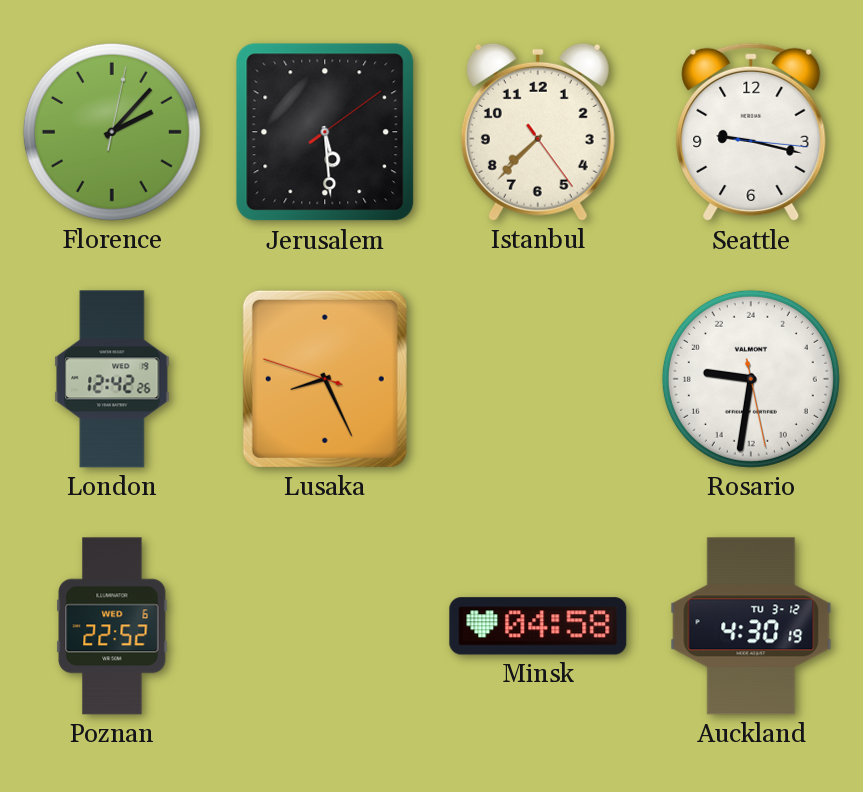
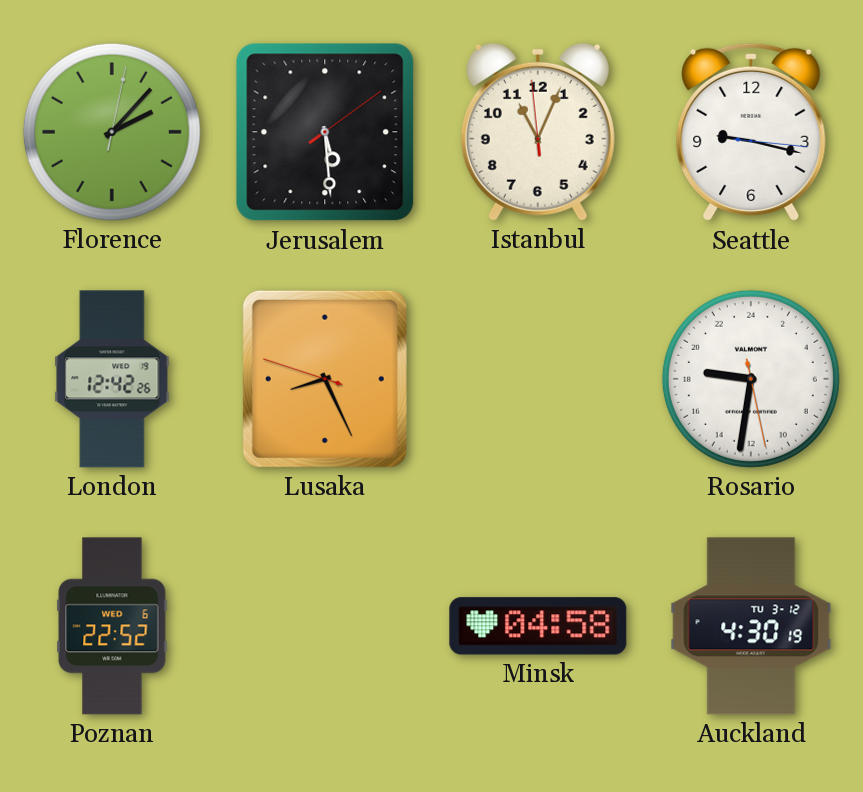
Istanbul: 7:37 -> 11:03 (538, 132)
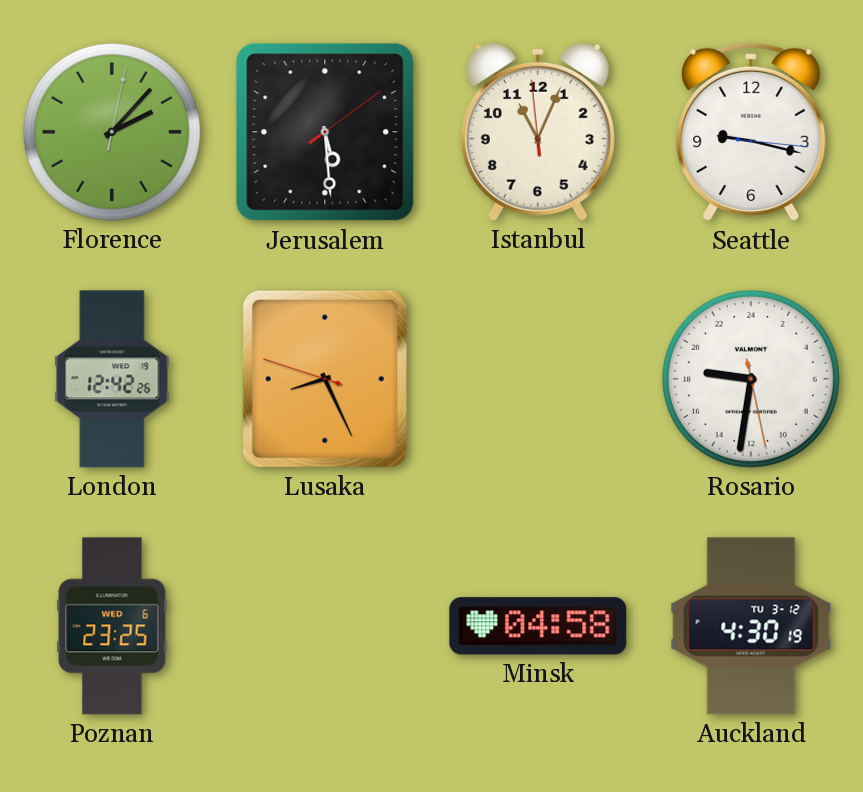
Poznan: 22:52 -> 23:25 (112, 626)
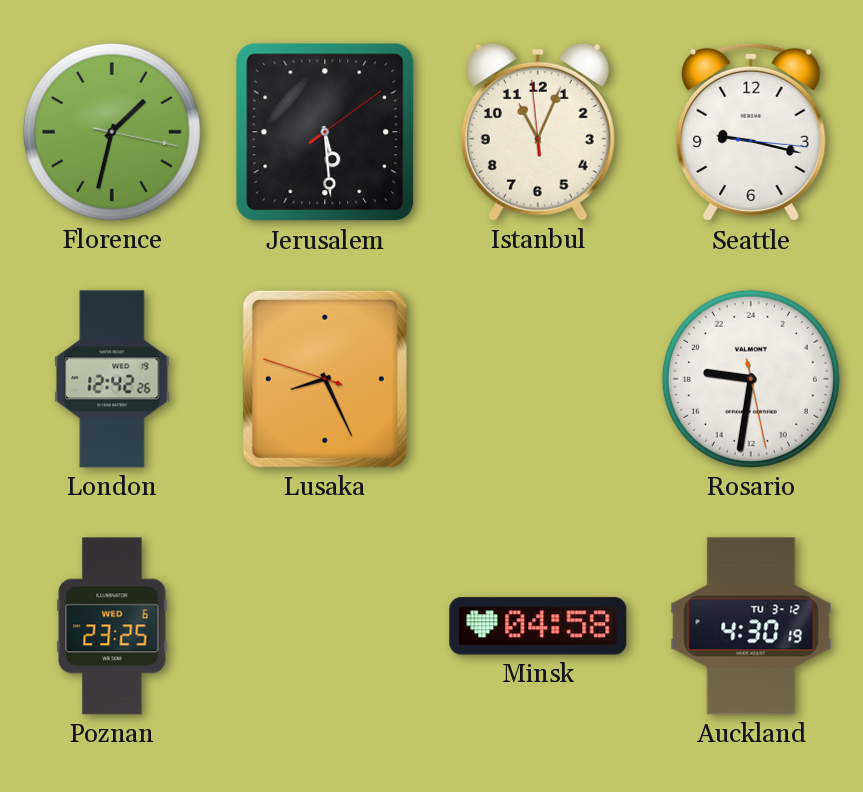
Florence: 2:07 -> 1:32 (112, 132)
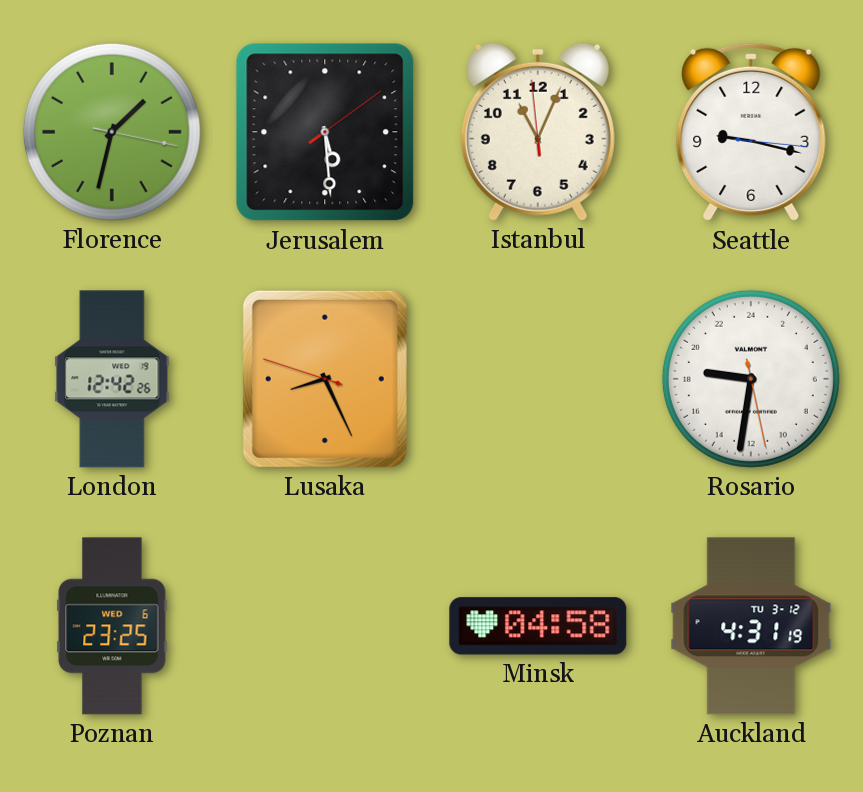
Auckland: 4:30 -> 4:31 (751, 626)
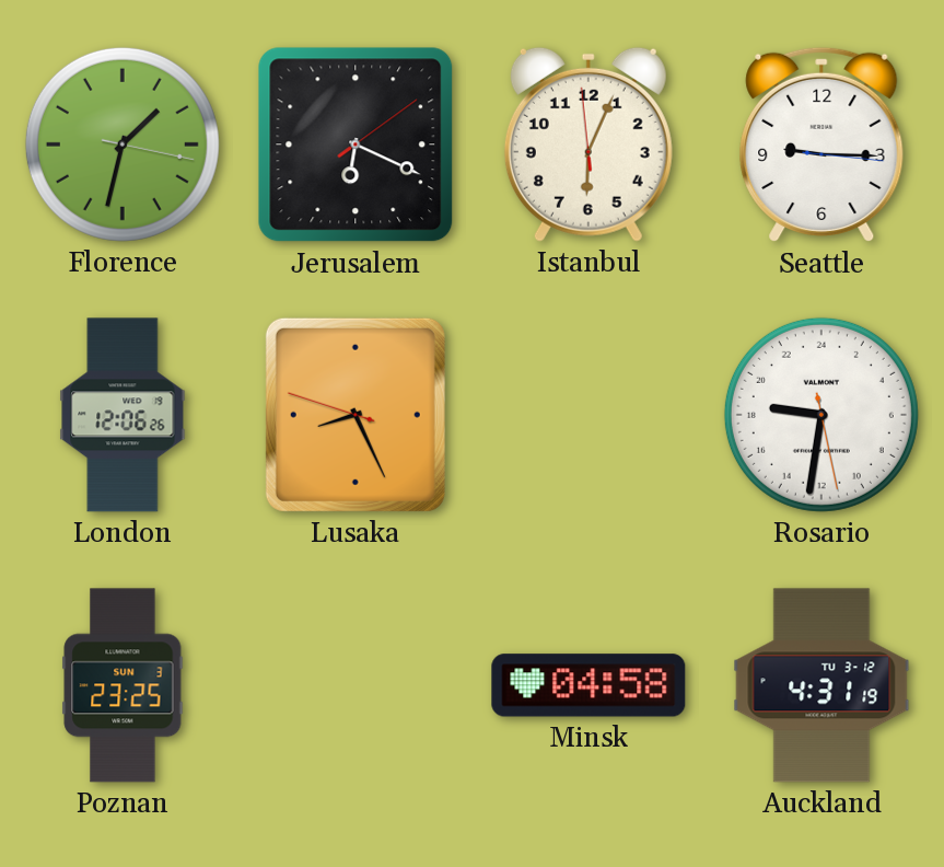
Jerusalem: 5:29 -> 6:19 (356, 144)
Istanbul: 11:03 -> 6:03 (588, 144)
Seattle: 9:17 -> 9:15 (821, 144)
London: 12:42 -> 12:06 (123, 415)
Poznan date: WED 6 -> SUN 3 (123, 685)
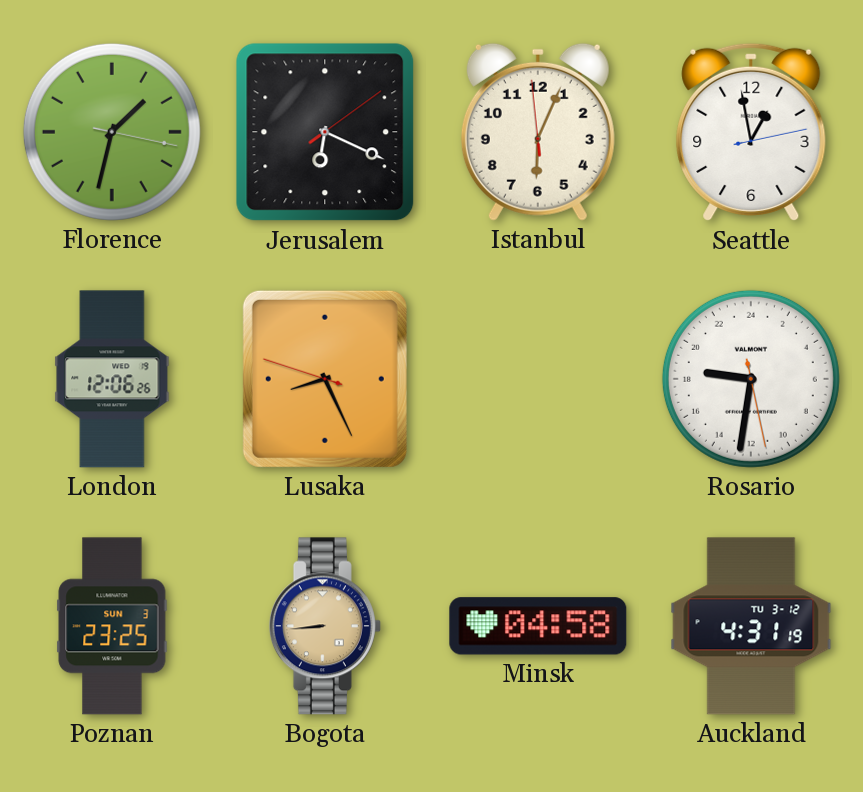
Seattle: 9:15 -> 12:58 (751, 132)
Bogota: none -> 8:44 (325, 626)
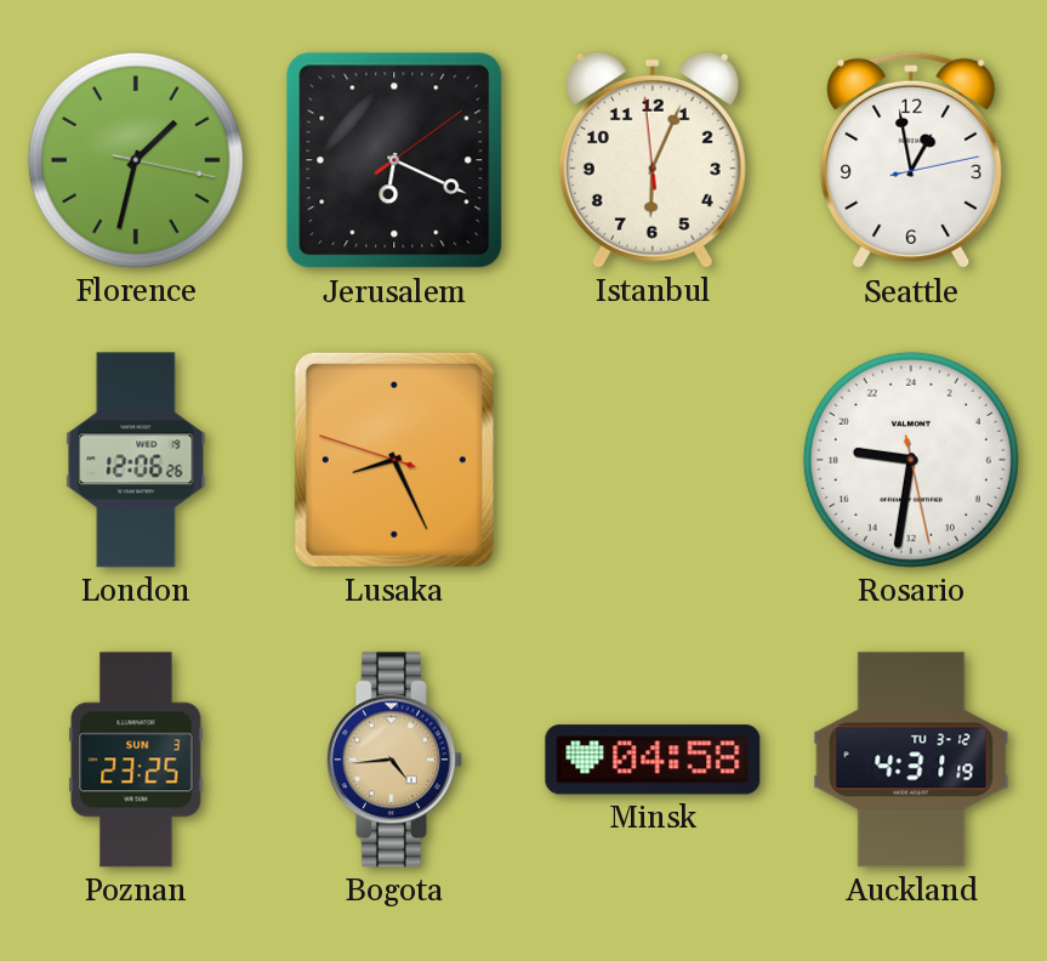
Bogota: 8:44 -> 4:44 (394, 760)
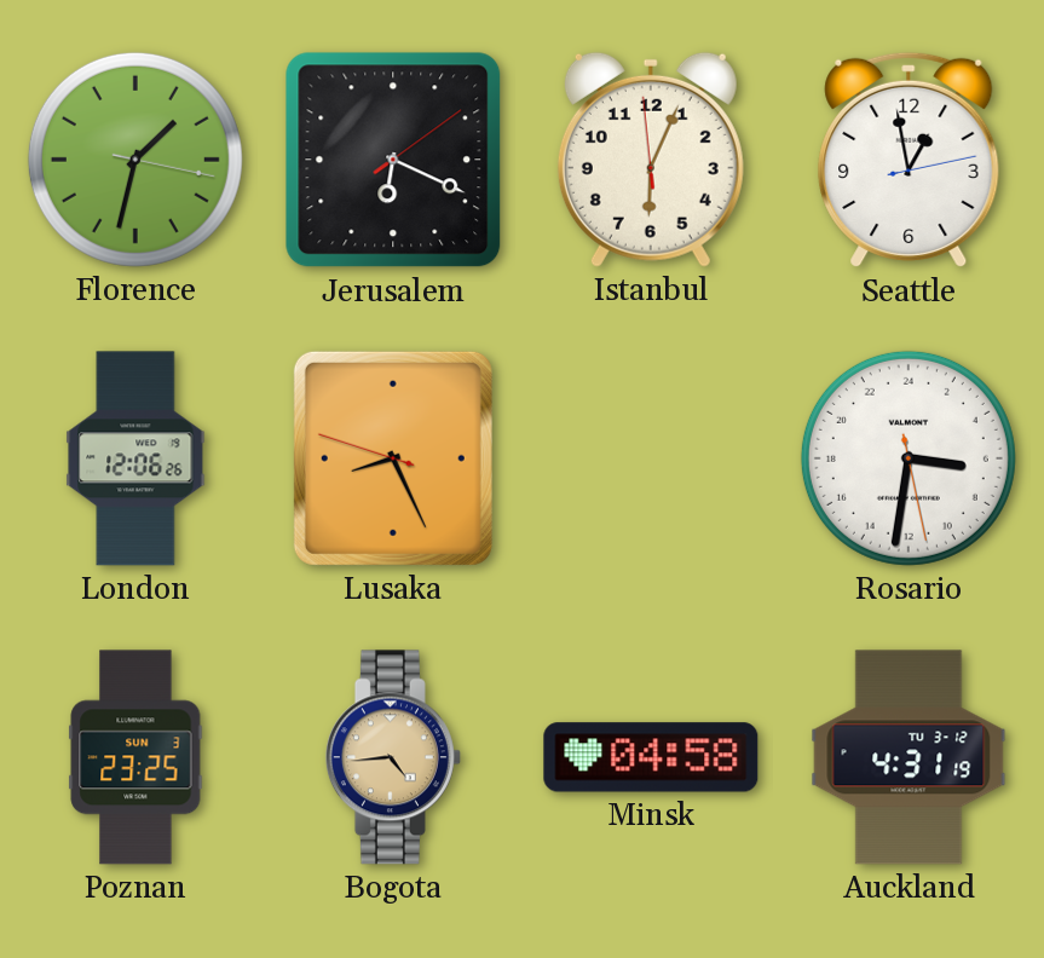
Rosario: 18:31 -> 6:31 (909, 458)
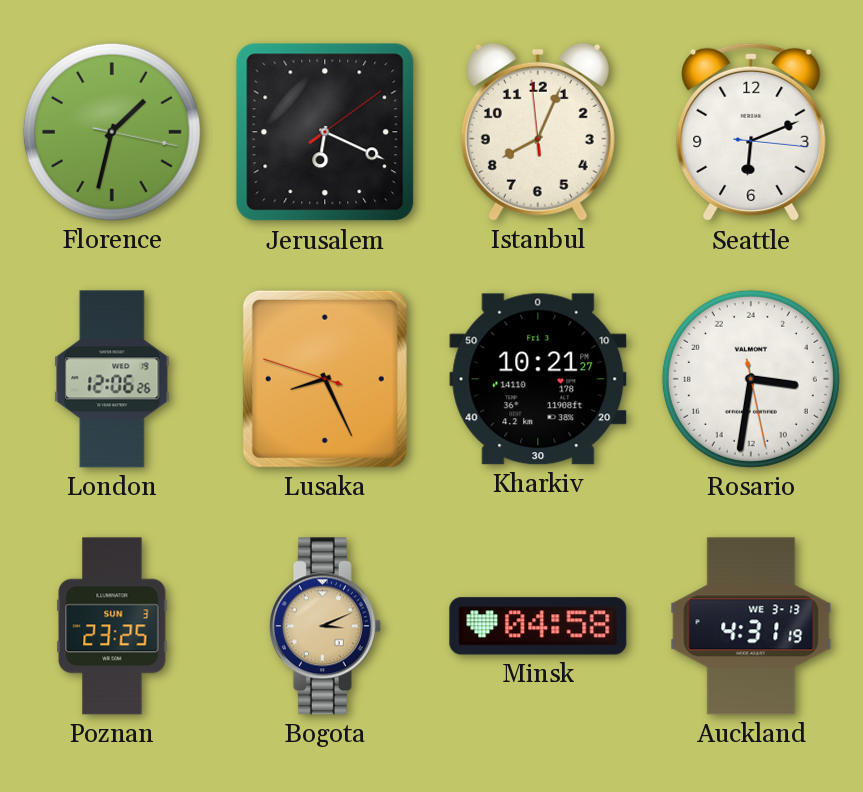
Istanbul: 6:03 -> 8:03 (538, 132)
Seattle: 12:58 -> 6:11 (751, 132)
Kharkiv: none -> 10:21 (538, 379)
Bogota: 4:44 -> 3:11 (325, 626)
Auckland date: TU 3-12 -> WE 3-13 (751, 626)
